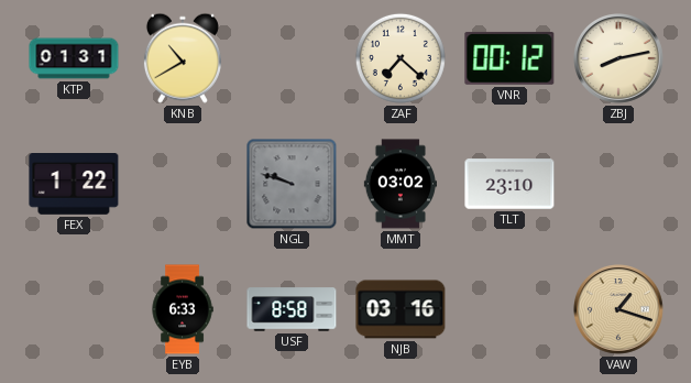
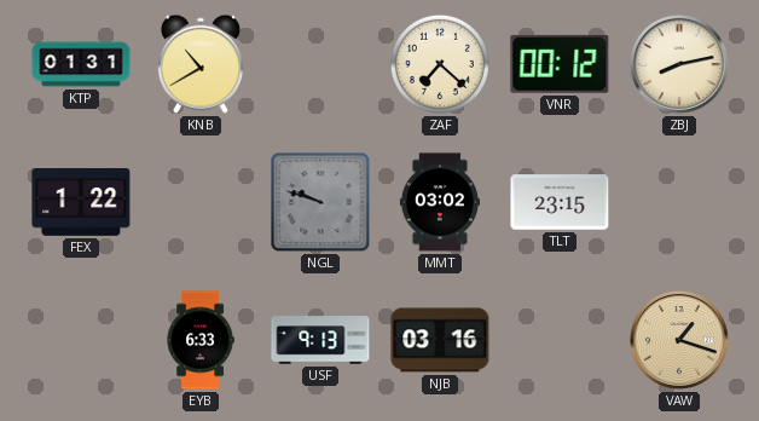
TLT: 23:10 -> 23:15 (560, 202)
USF: 8:58 -> 9:13 (320, 340)
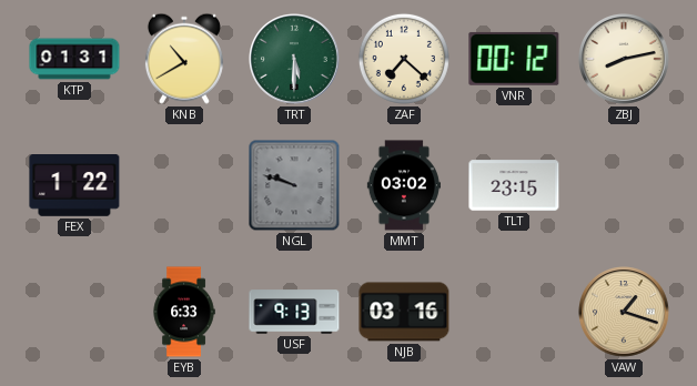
TRT: none -> 5:30 (295, 60)
